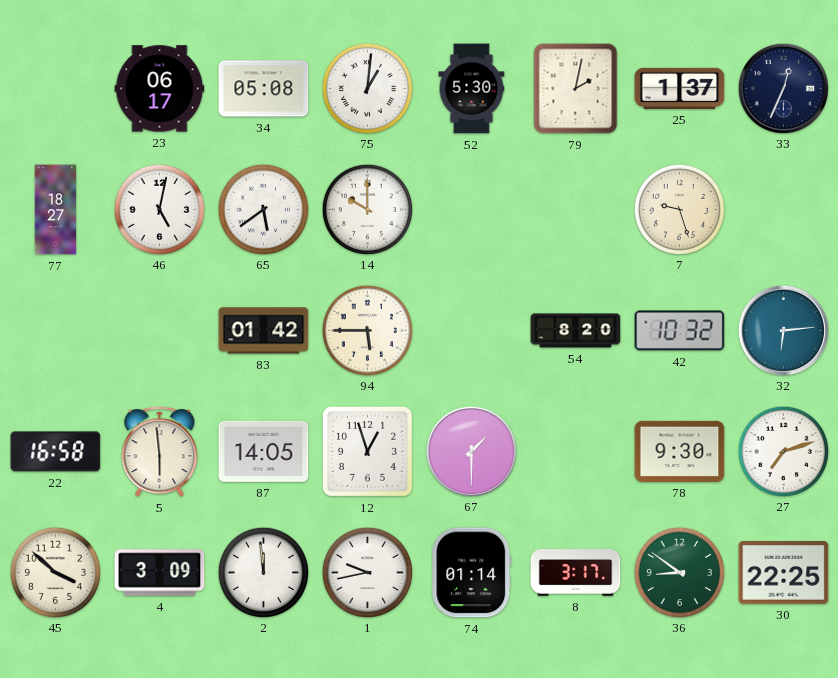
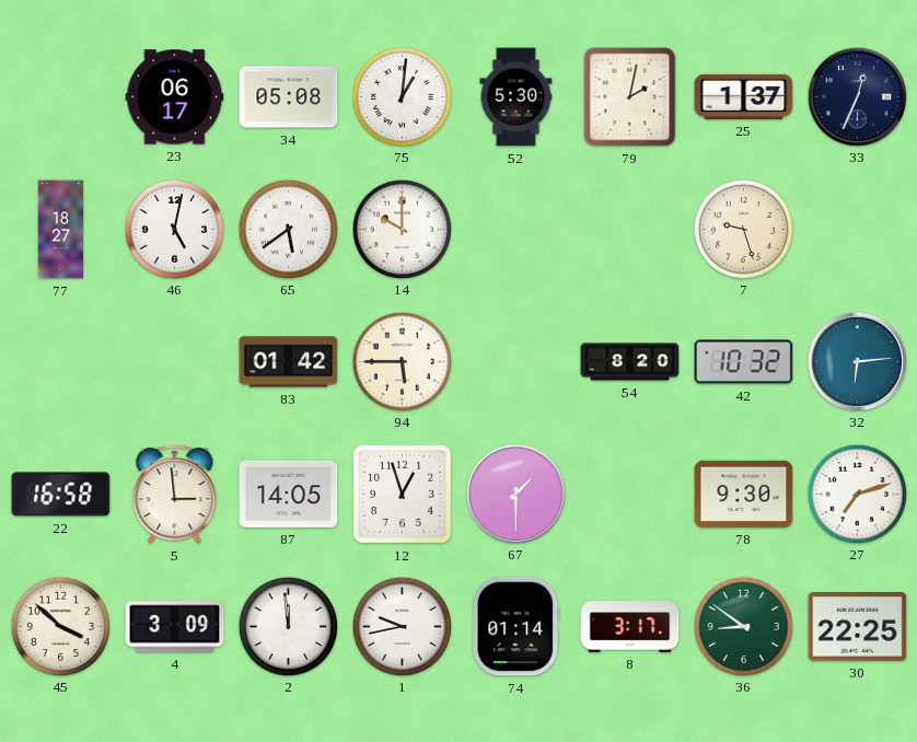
5: 5:59 -> 2:59 (175, 495)
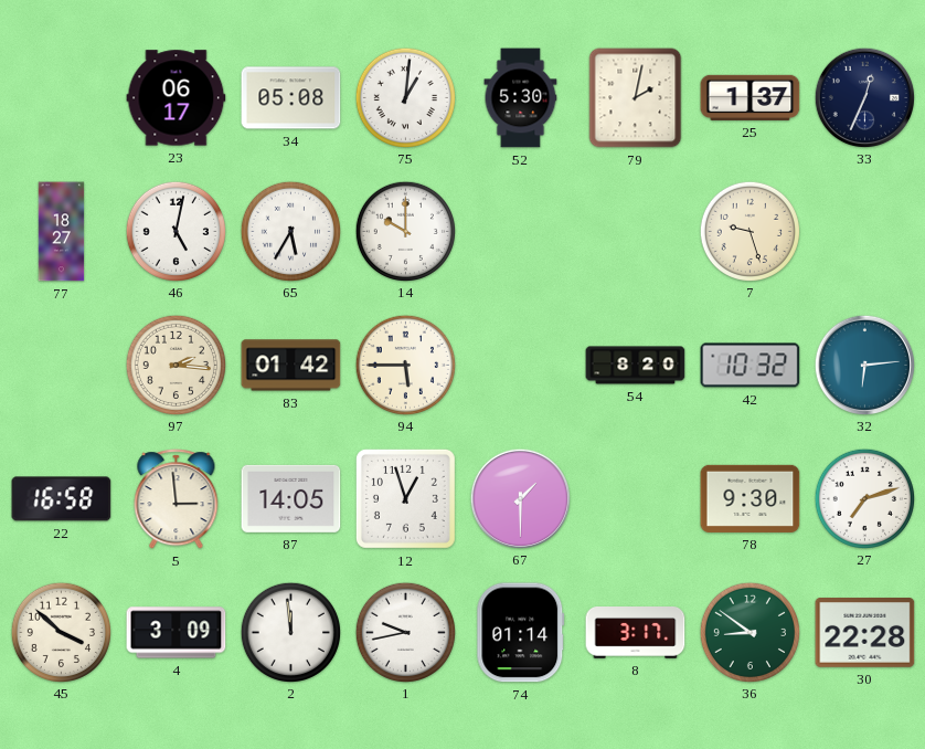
65: 5:39 -> 5:35 (290, 231)
97: none -> 2:16 (176, 365)
30: 22:25 -> 22:28 (865, 633)
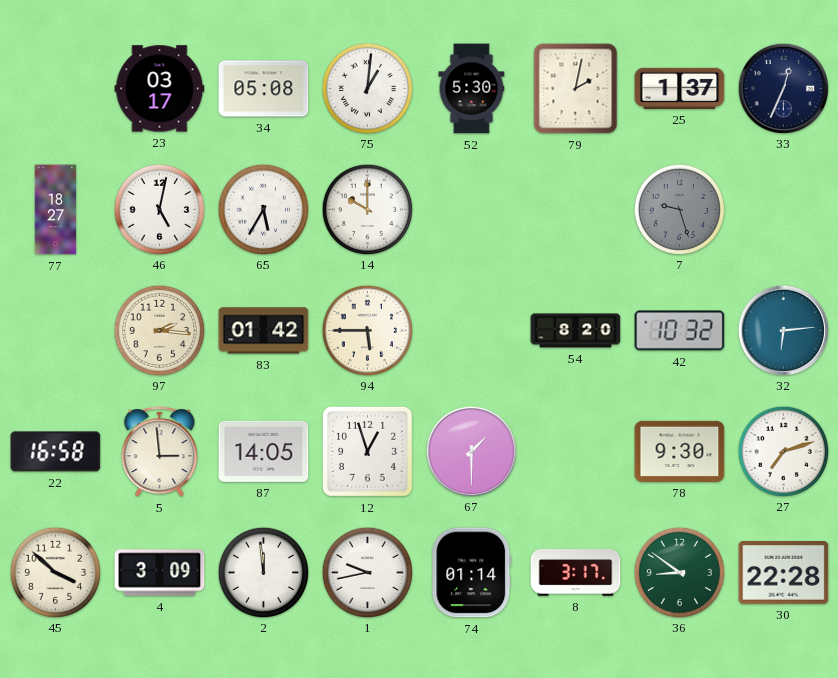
23: 06:17 -> 03:17 (160, 89)
7 dial: cream -> grey (679, 209)
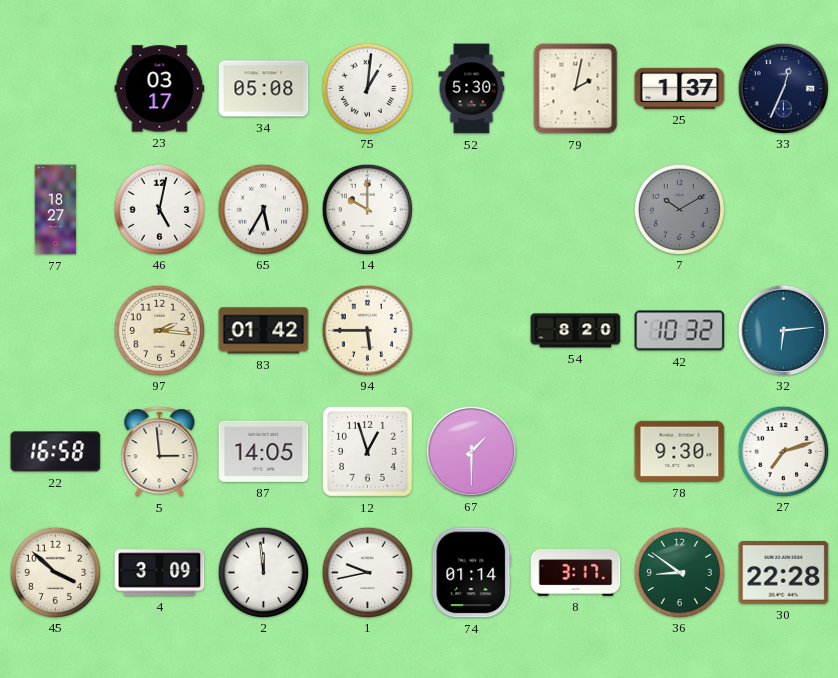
7: 9:27 -> 10:10 (679, 209)
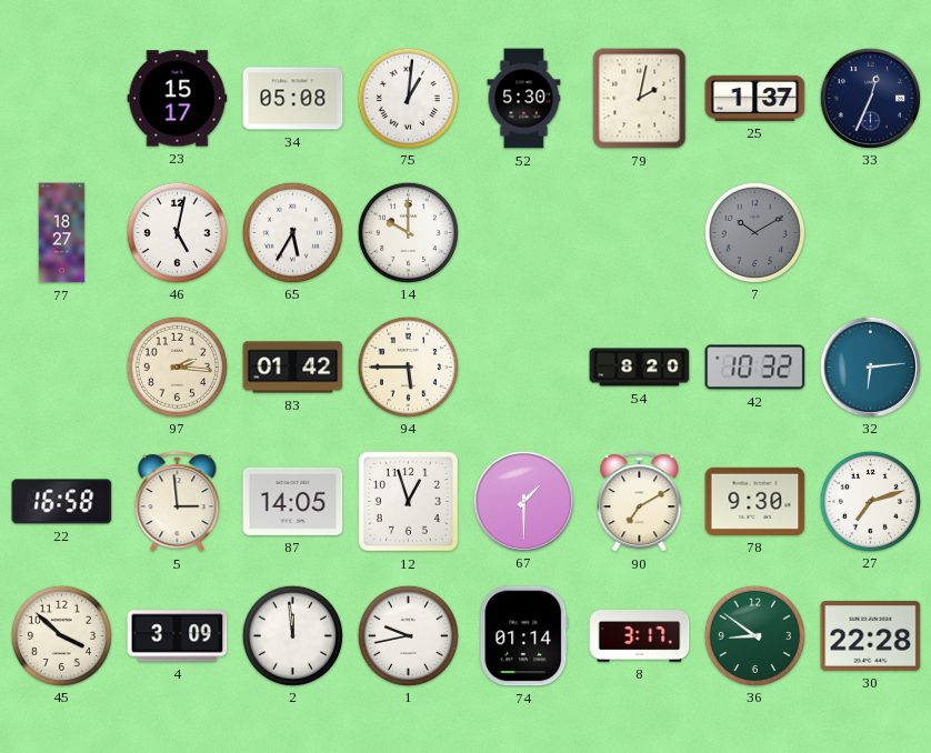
23: 03:17 -> 15:17 (178, 99)
90: none -> 7:10 (640, 502)
